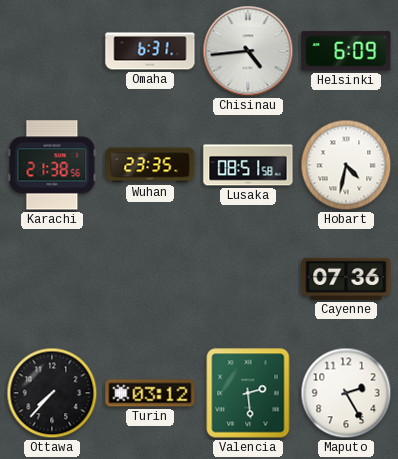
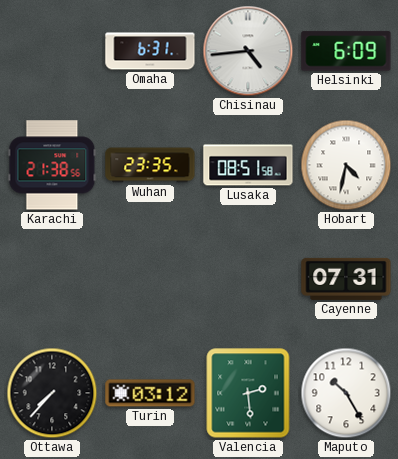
Cayenne: 07:36 -> 07:31 (346, 279)
Maputo: 2:25 -> 10:25 (346, 393)
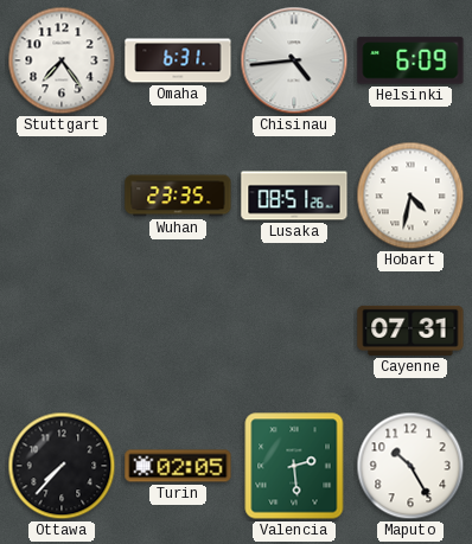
Stuttgart: none -> 7:24 (62, 60)
Karachi: 21:38 -> none (52, 165)
Lusaka: 08:51:58 -> 08:51:26 (294, 196)
Turin: 03:12 -> 02:05 (178, 466)
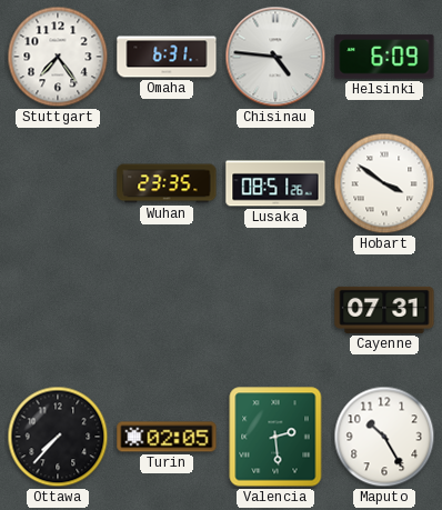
Chisinau: 4:44 -> 4:46 (275, 57)
Hobart: 4:32 -> 3:51 (384, 183)
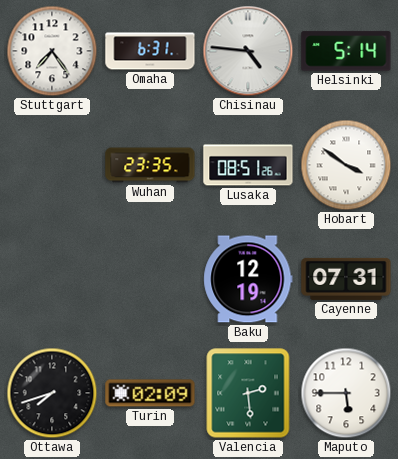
Helsinki: 6:09 -> 5:14 (346, 51)
Baku: none -> 12:19 (248, 279)
Ottawa: 7:37 -> 7:42 (52, 393)
Turin: 02:05 -> 02:09 (150, 393)
Maputo: 10:25 -> 5:45 (346, 393)
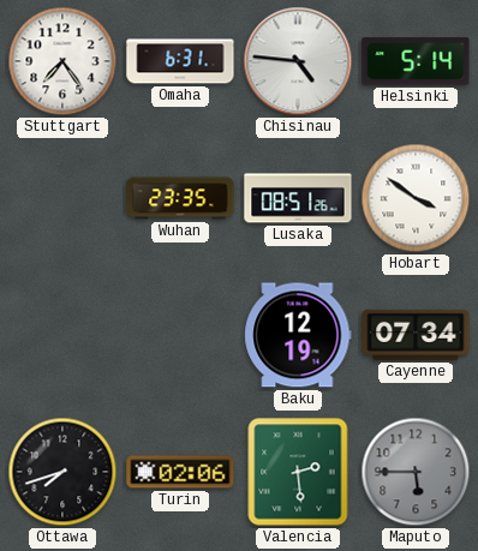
Cayenne: 07:31 -> 07:34 (416, 335)
Turin: 02:09 -> 02:06 (180, 472)
Maputo dial: white -> grey (416, 472)
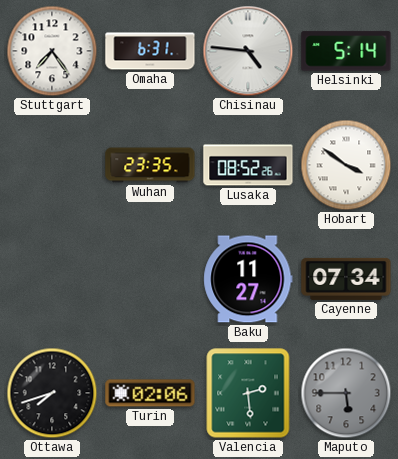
Lusaka: 08:51 -> 08:52 (248, 165)
Baku: 12:19 -> 11:27 (248, 279)
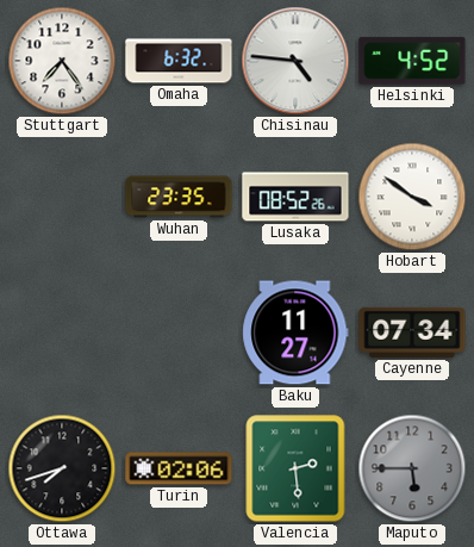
Omaha: 6:31 -> 6:32 (179, 61)
Helsinki: 5:14 -> 4:52 (412, 61)
